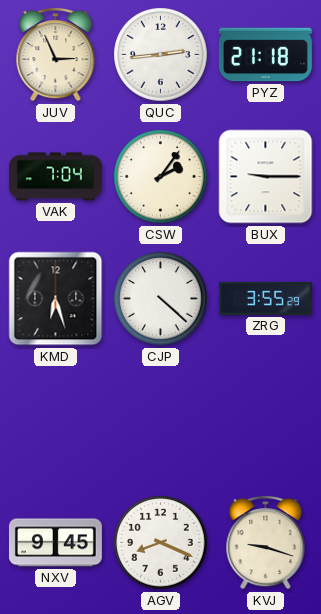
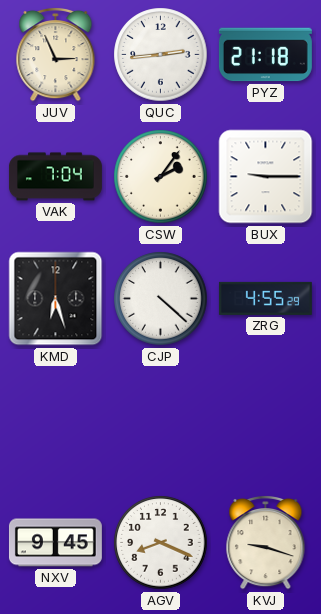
ZRG: 3:55 -> 4:55 (265, 298)
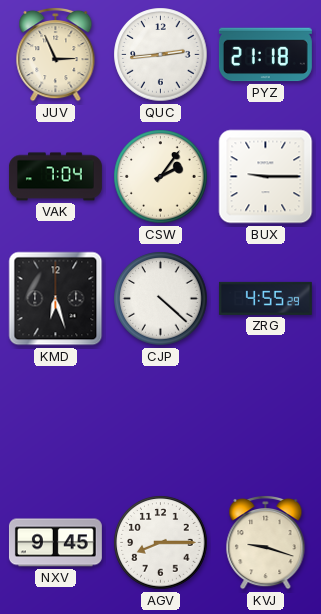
AGV: 8:19 -> 8:15 (161, 543)
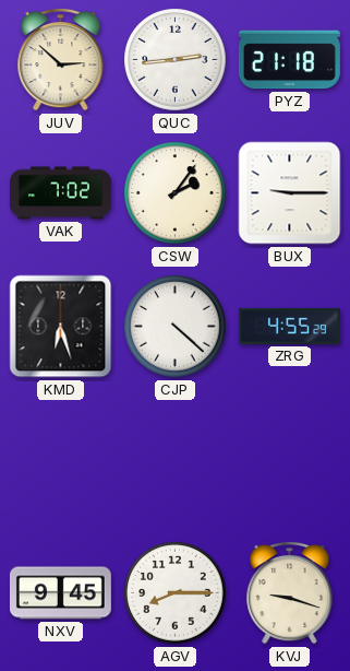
JUV: 2:56 -> 2:52 (61, 59)
VAK: 7:04 -> 7:02 (60, 193)
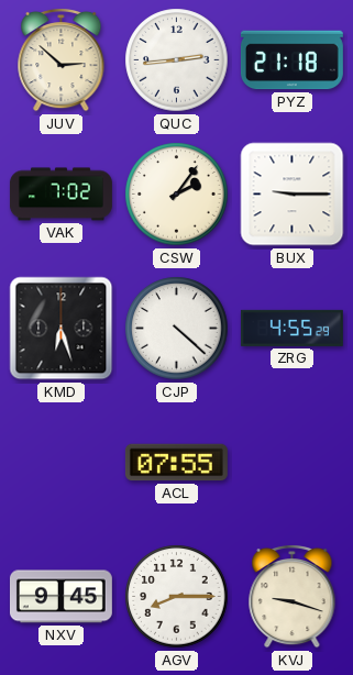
ACL: none -> 07:55 (176, 463)
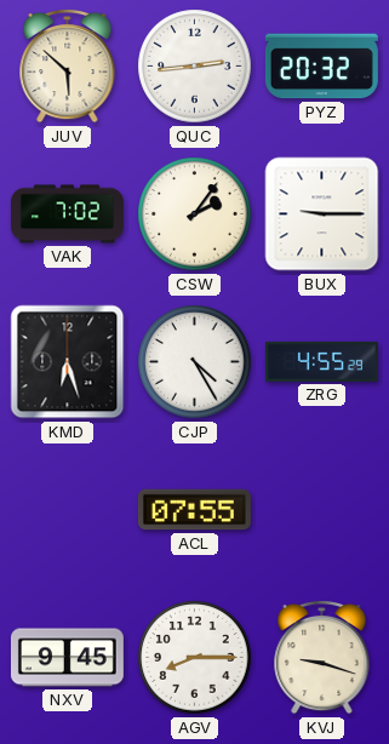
JUV: 2:52 -> 5:52 (68, 65)
PYZ: 21:18 -> 20:32 (321, 67)
CJP: 4:22 -> 4:25 (195, 362)
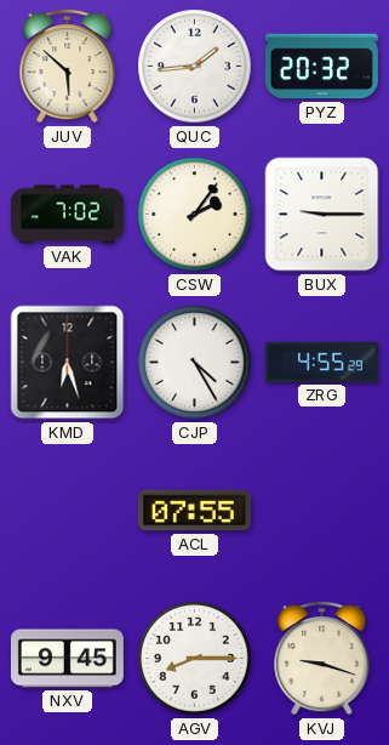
QUC: 2:44 -> 1:44 (195, 67)
